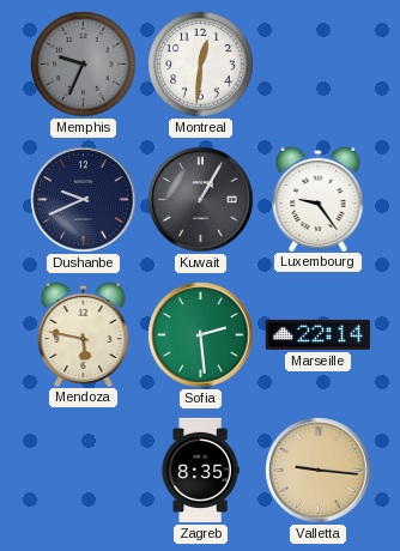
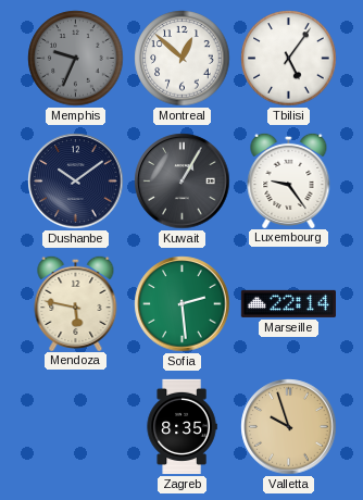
Montreal: 12:31 -> 12:52 (183, 59)
Tbilisi: none -> 5:06 (289, 59)
Dushanbe: 9:41 -> 10:09 (76, 182)
Valletta: 9:16 -> 9:57 (289, 427)
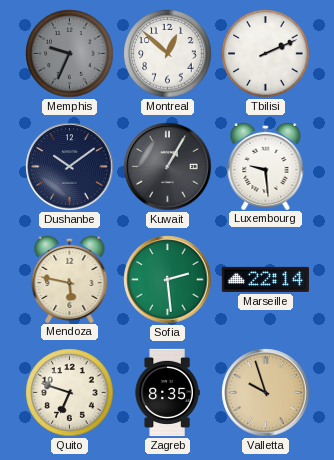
Tbilisi: 5:06 -> 2:11 (266, 54)
Luxembourg: 9:24 -> 9:29 (266, 165)
Quito: none -> 6:48 (70, 393)
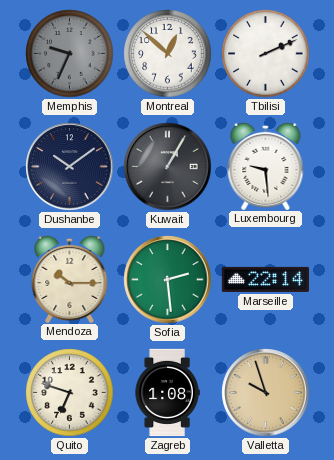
Mendoza: 5:47 -> 10:15 (70, 278)
Zagreb: 8:35 -> 1:08 (167, 393)
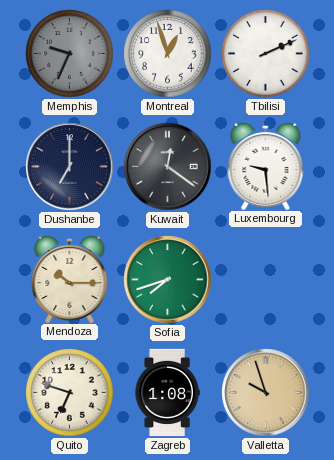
Montreal: 12:52 -> 12:57 (168, 54)
Dushanbe: 10:09 -> 7:00 (70, 167)
Kuwait: 1:05 -> 12:21 (168, 167)
Sofia: 2:29 -> 7:42 (168, 280)
Marseille: 22:14 -> none (265, 279)
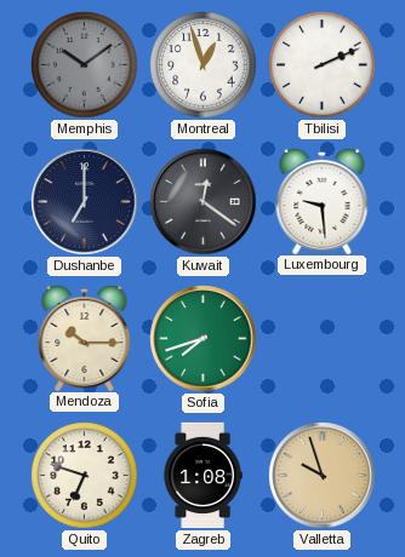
Memphis: 9:34 -> 10:09 (85, 65)
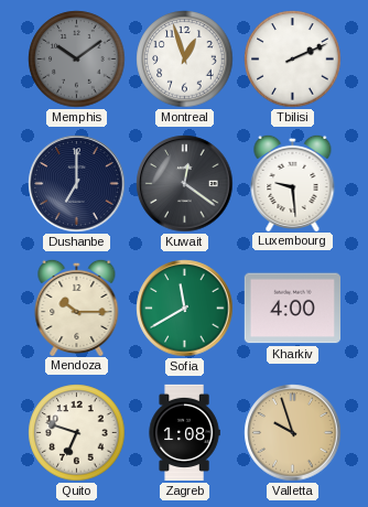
Sofia: 7:42 -> 11:40 (185, 309)
Kharkiv: none -> 4:00 (292, 309)
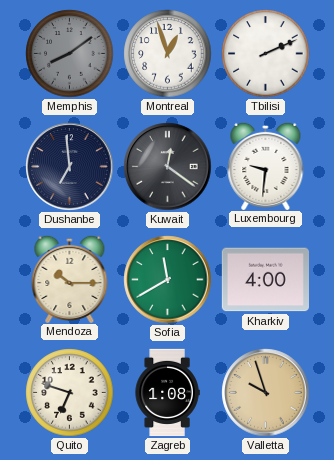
Memphis: 10:09 -> 8:09 (70, 54)
Dushanbe: 7:00 -> 6:59 (70, 167)
Luxembourg: 9:29 -> 9:31 (266, 165)
